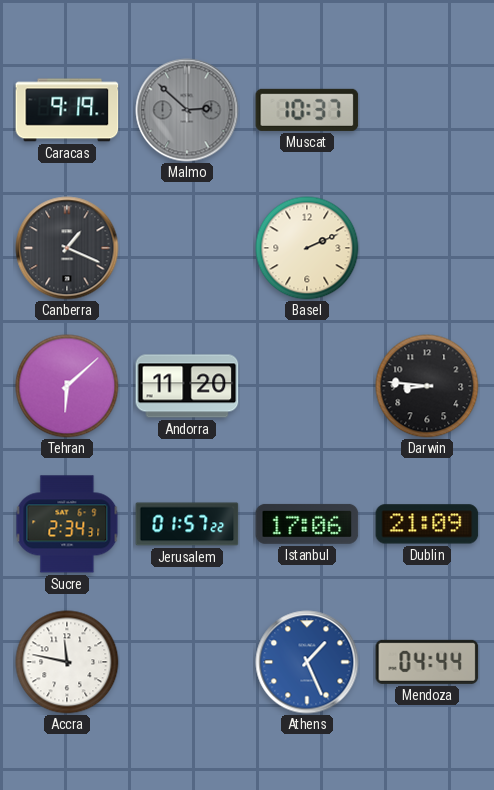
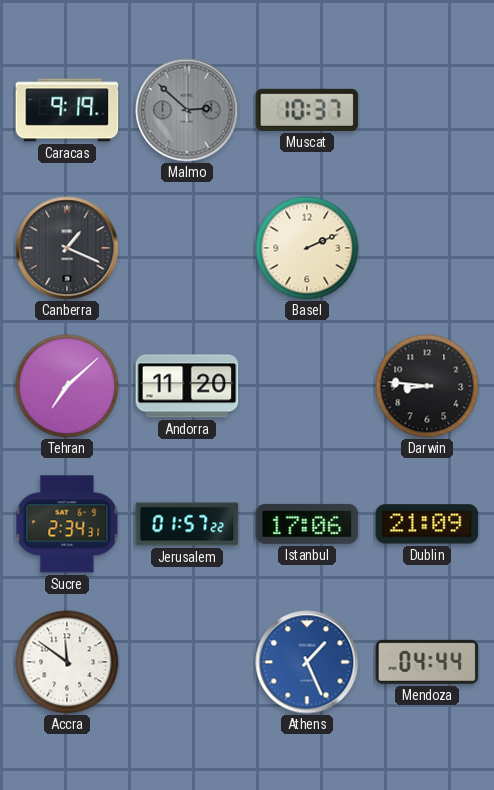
Tehran: 6:08 -> 7:08 (67, 386)
Accra: 11:47 -> 11:51 (67, 662)
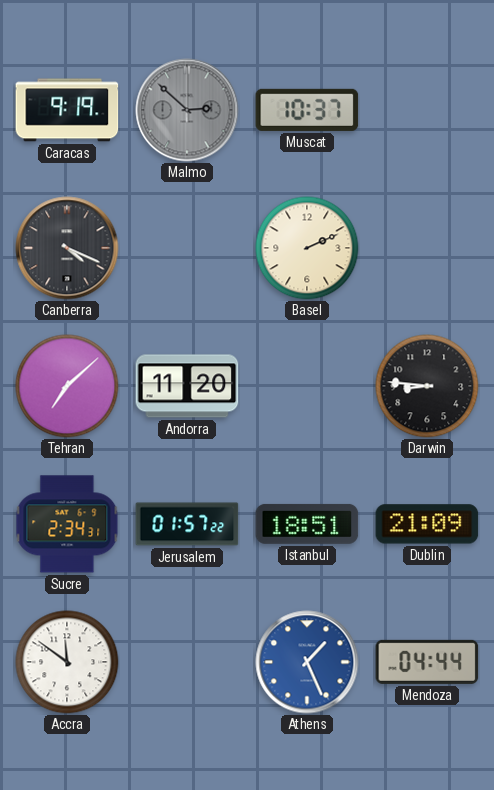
Canberra: 1:19 -> 4:19 (67, 248)
Istanbul: 17:06 -> 18:51 (307, 524)
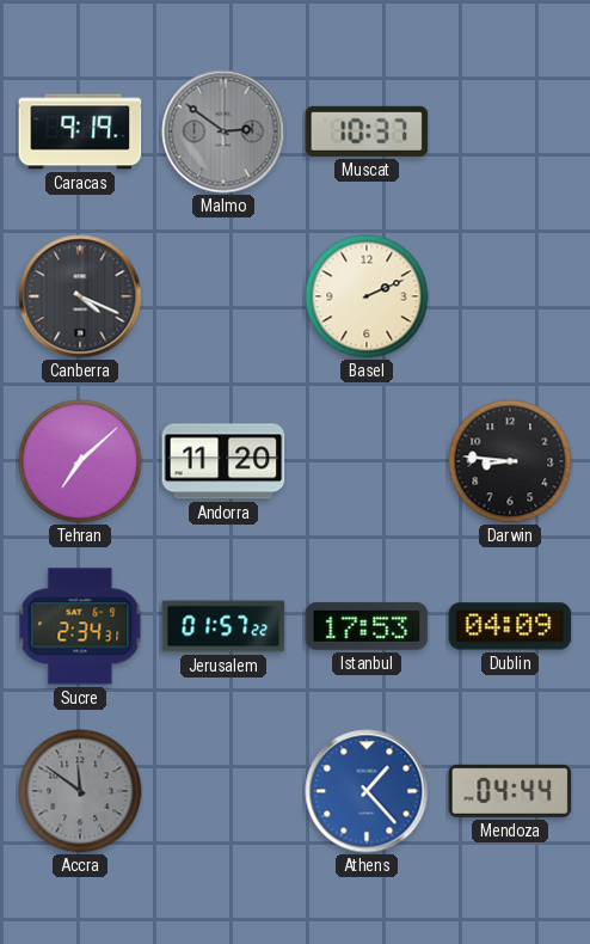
Malmo: 2:52 -> 2:51 (223, 131)
Istanbul: 18:51 -> 17:53 (367, 626)
Dublin: 21:09 -> 04:09 (510, 626)
Accra dial: white -> grey (80, 791)
Athens: 1:26 -> 1:23 (367, 791)
